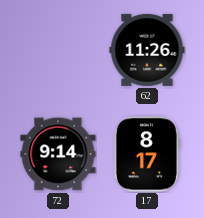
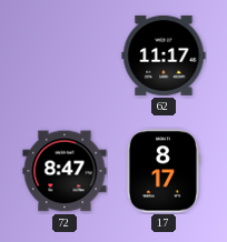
62: 11:26 -> 11:17 (164, 56)
72: 9:14 -> 8:47 (65, 171)
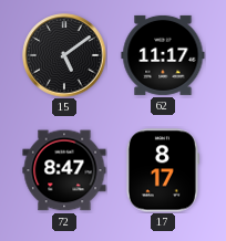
15: none -> 5:09 (64, 55)
